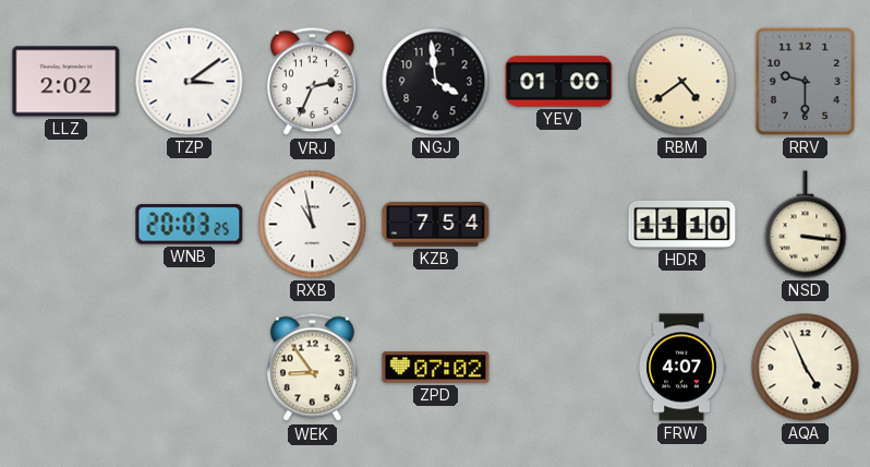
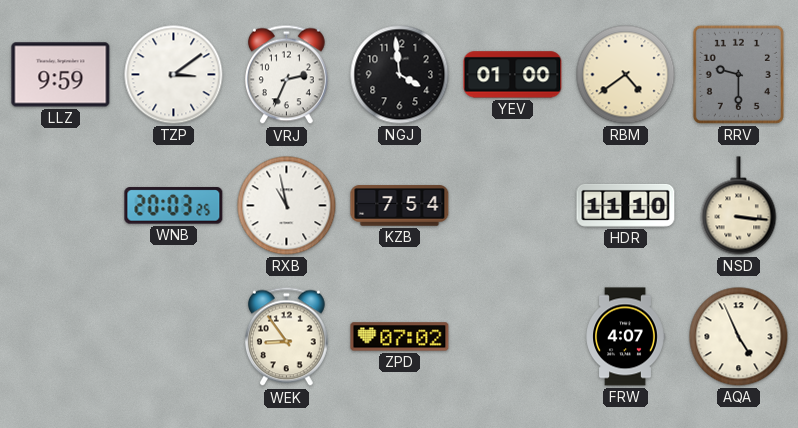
LLZ: 2:02 -> 9:59 (61, 75)
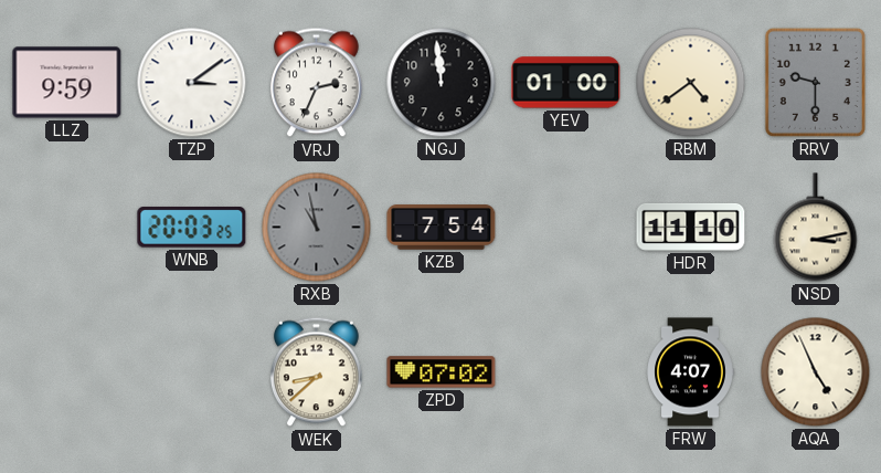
NGJ: 3:59 -> 11:59 (442, 83)
RXB dial: white -> grey (317, 228)
NSD: 3:16 -> 3:13 (816, 228)
WEK: 8:54 -> 8:38 (316, 372)
